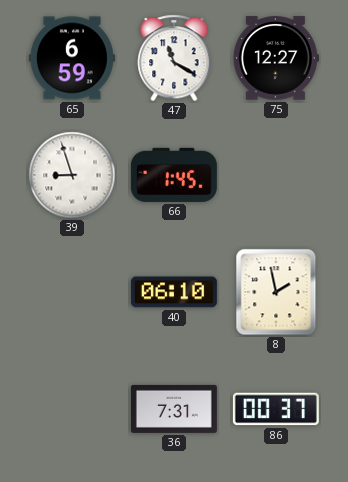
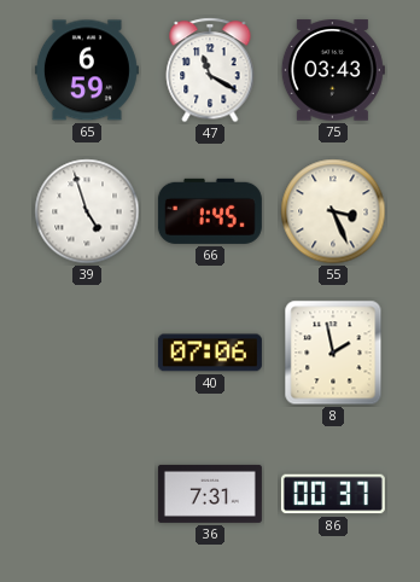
75: 12:27 -> 03:43 (333, 70)
39: 8:57 -> 4:57 (87, 211)
55: none -> 3:26 (333, 211)
40: 06:10 -> 07:06 (210, 353)
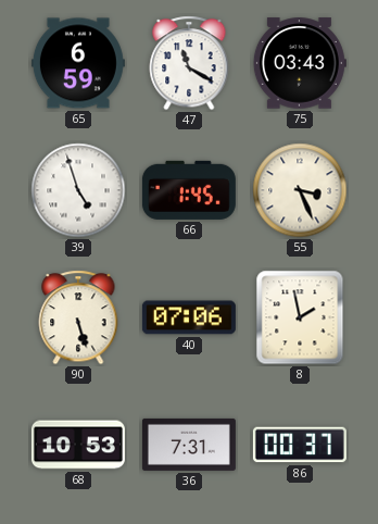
90: none -> 5:27 (78, 317)
68: none -> 10:53 (78, 445)
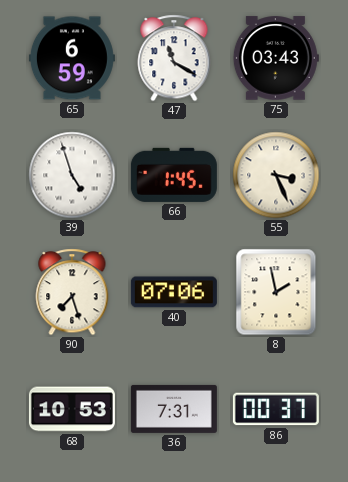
90: 5:27 -> 7:27 (72, 292)
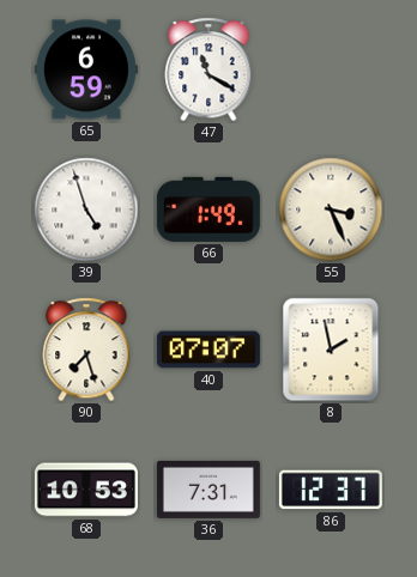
75: 03:43 -> none (276, 58)
66: 1:45 -> 1:49 (208, 209)
40: 07:06 -> 07:07 (208, 350)
86: 00:37 -> 12:37 (331, 490)
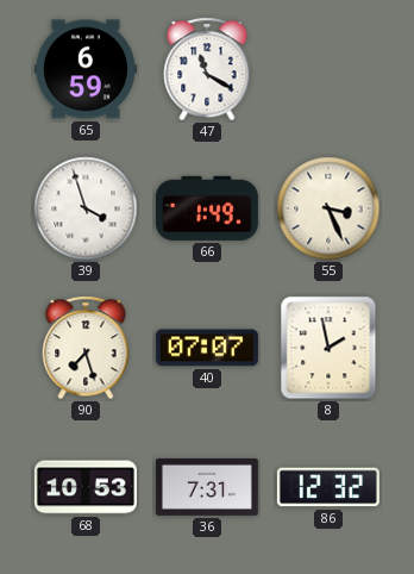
39: 4:57 -> 3:57 (86, 208)
86: 12:37 -> 12:32 (328, 487)
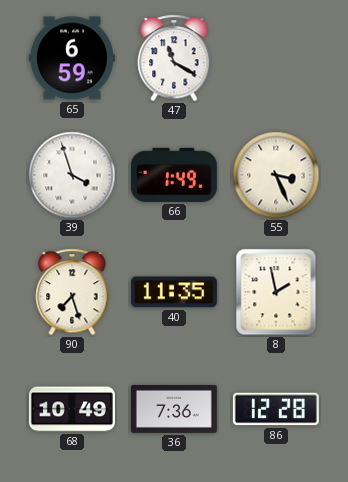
40: 07:07 -> 11:35 (174, 292)
68: 10:53 -> 10:49 (72, 409)
36: 7:31 -> 7:36 (174, 409)
86: 12:32 -> 12:28 (276, 409)
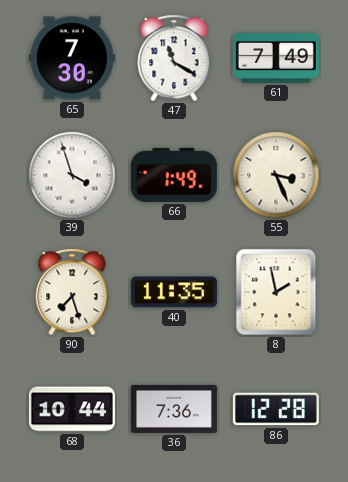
65: 6:59 -> 7:30 (72, 58)
61: none -> 7:49 (276, 59)
68: 10:49 -> 10:44 (72, 409)
